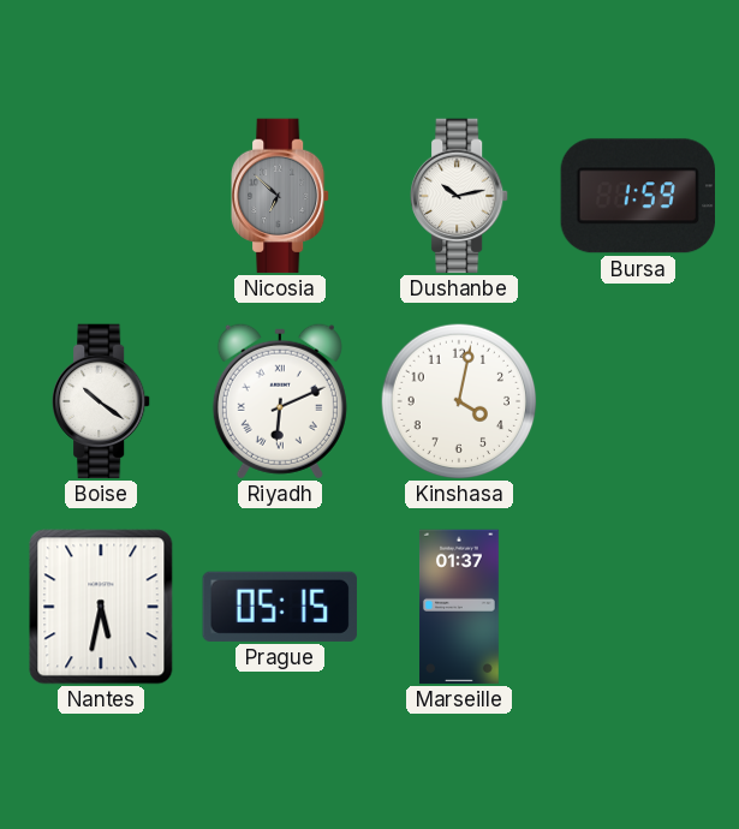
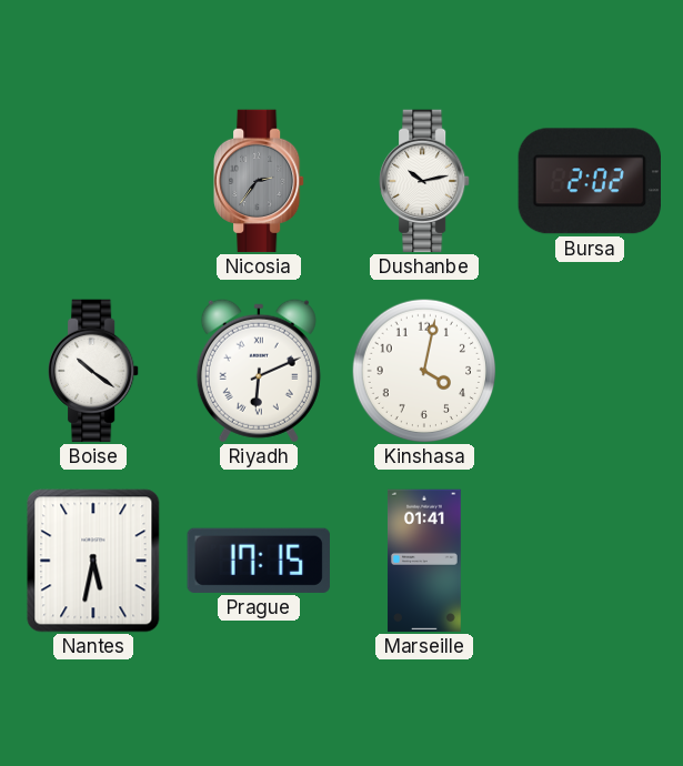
Nicosia: 6:52 -> 2:36 (260, 181)
Bursa: 1:59 -> 2:02 (589, 181)
Prague: 05:15 -> 17:15 (259, 561)
Marseille: 01:37 -> 01:41 (424, 561)
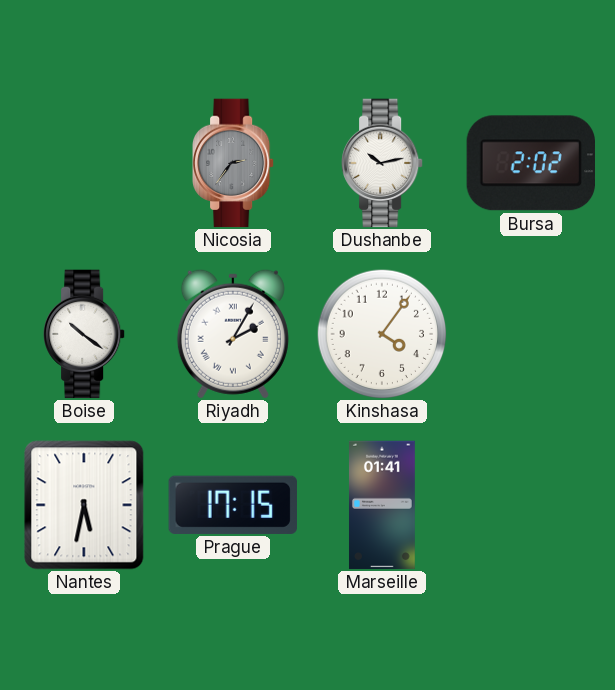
Riyadh: 6:11 -> 2:05 (233, 334)
Kinshasa: 4:02 -> 4:06 (382, 334)
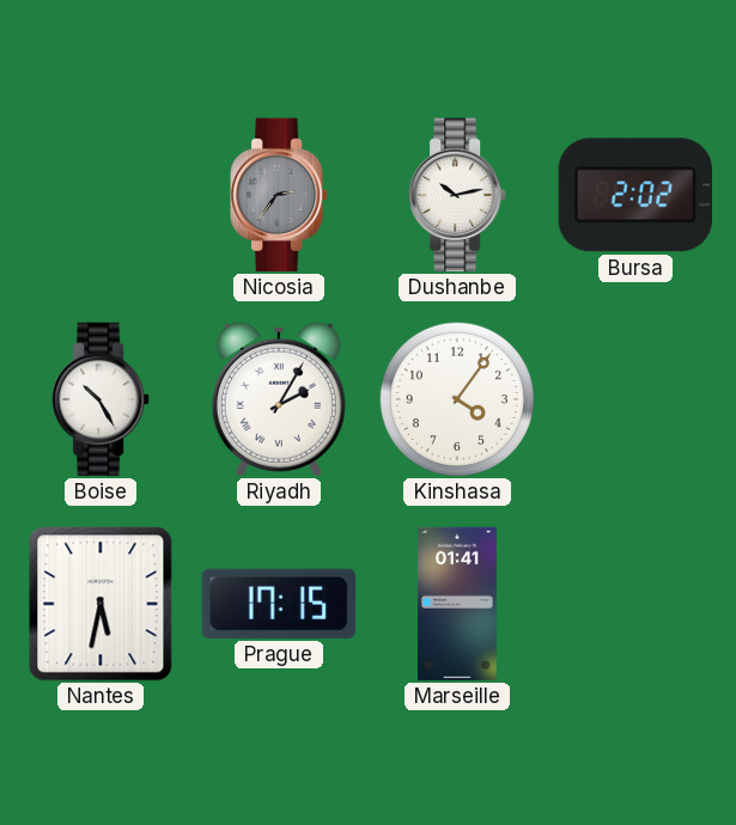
Boise: 10:21 -> 10:25 (102, 399)
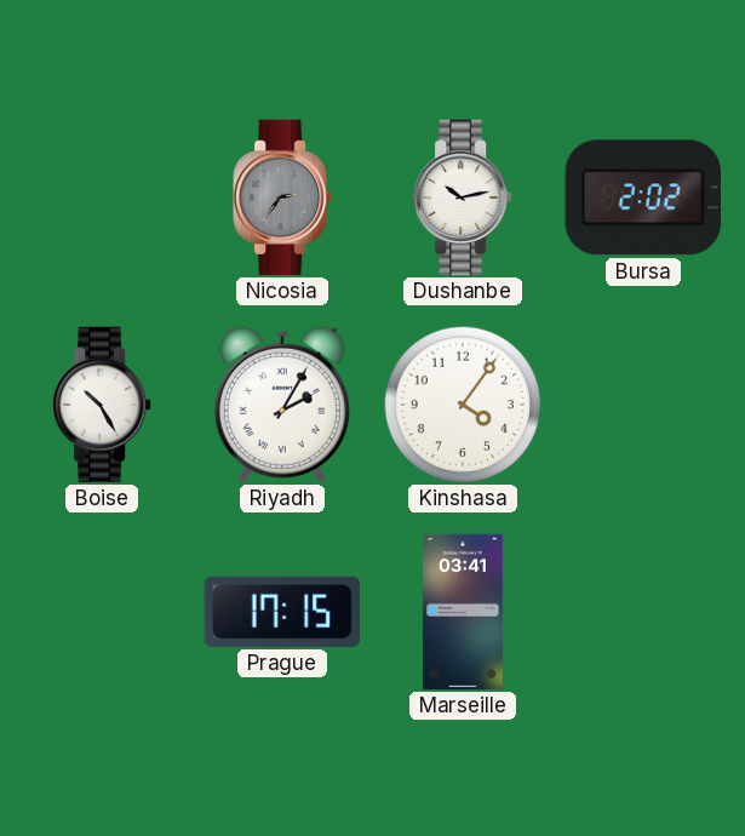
Nantes: 5:32 -> none (101, 604)
Marseille: 01:41 -> 03:41 (463, 612)
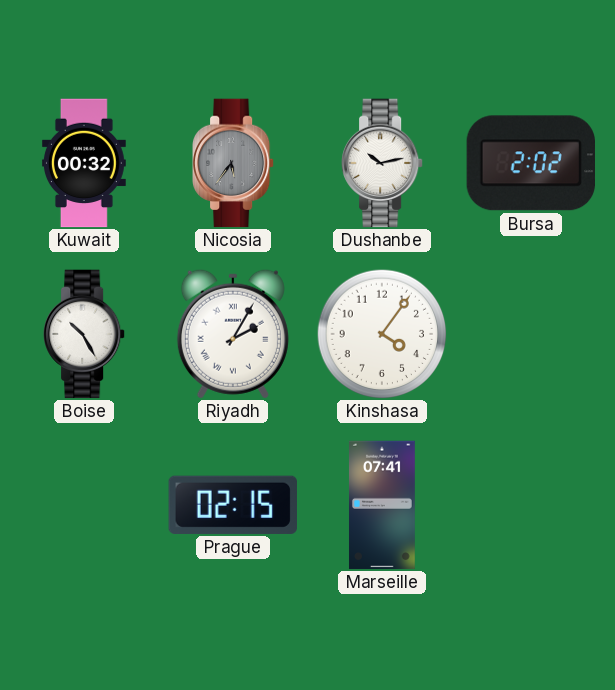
Kuwait: none -> 00:32 (84, 163)
Nicosia: 2:36 -> 5:36 (234, 163)
Prague: 17:15 -> 02:15 (233, 505)
Marseille: 03:41 -> 07:41 (382, 505)
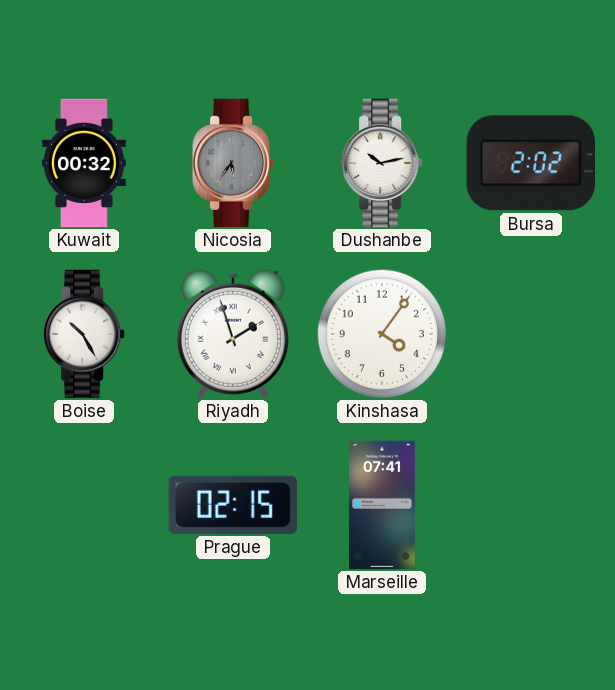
Riyadh: 2:05 -> 1:57 (233, 334)
